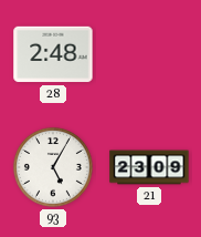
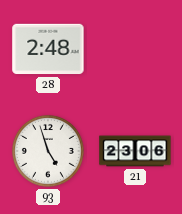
93: 5:05 -> 4:57 (48, 151)
21: 23:09 -> 23:06 (135, 151)
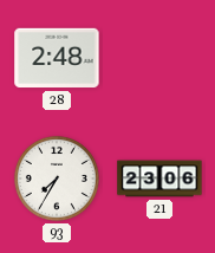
93: 4:57 -> 7:35 (57, 179)
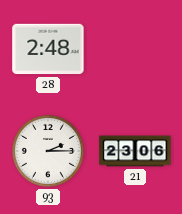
93: 7:35 -> 2:15 (48, 151)
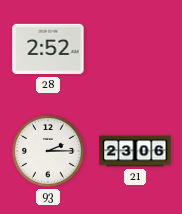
28: 2:48 -> 2:52 (48, 49)
